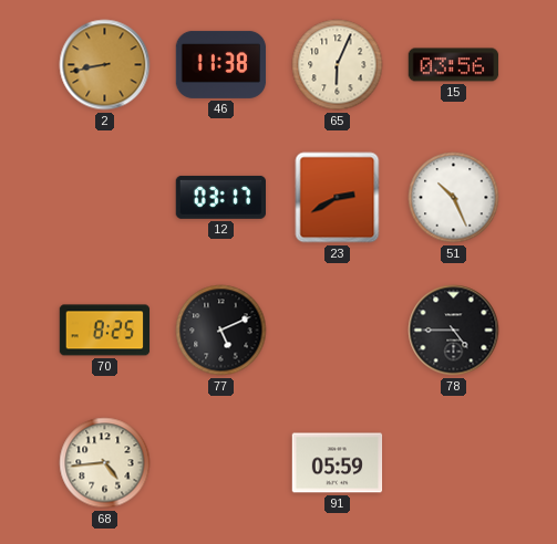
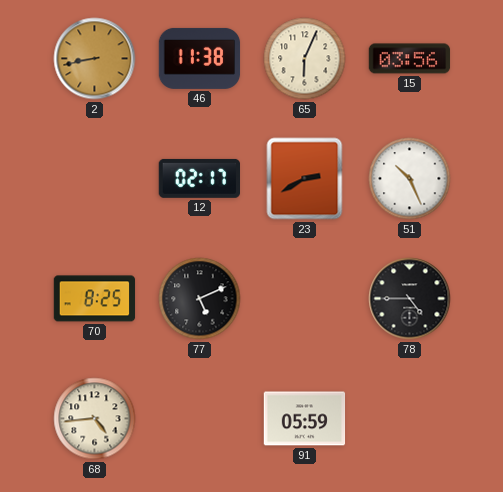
12: 03:17 -> 02:17 (199, 178)
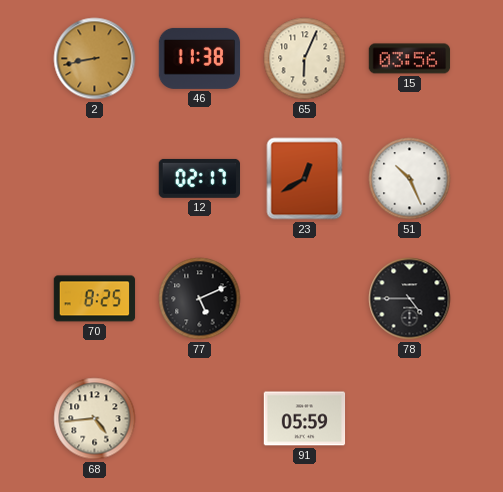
23: 2:40 -> 12:40 (305, 179)
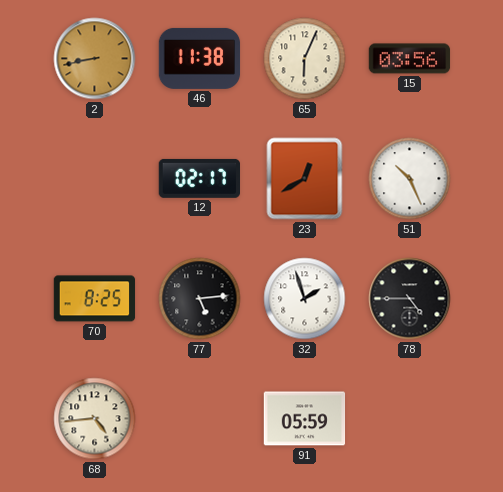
77: 5:11 -> 5:14 (200, 299)
32: none -> 1:57 (305, 299)
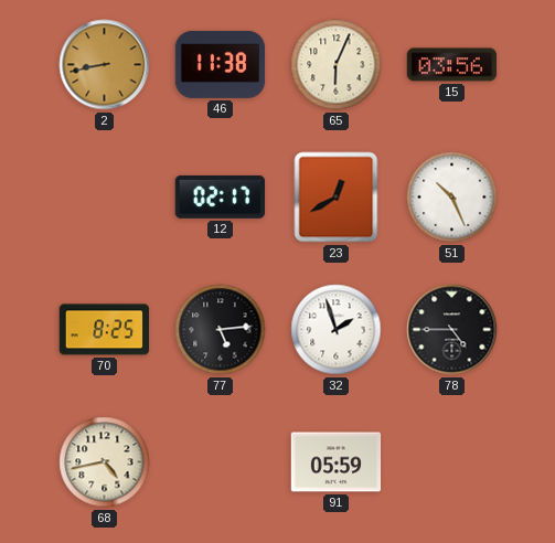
68: 4:44 -> 4:43 (105, 462)
